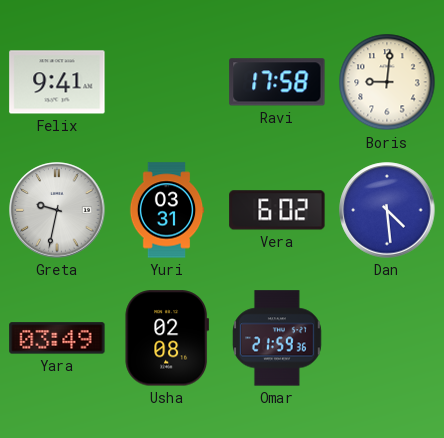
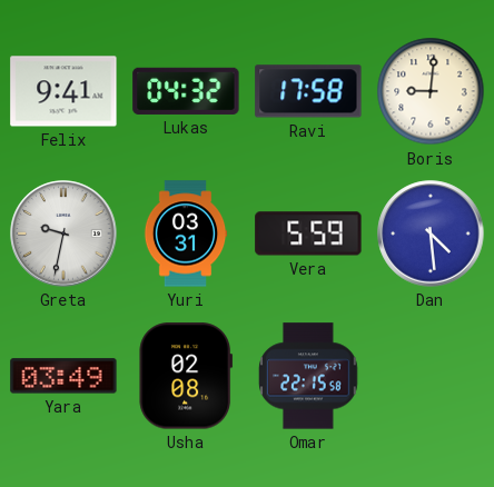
Lukas: none -> 04:32 (186, 91)
Vera: 6:02 -> 5:59 (308, 233)
Omar: 21:59 -> 22:15 (309, 376)
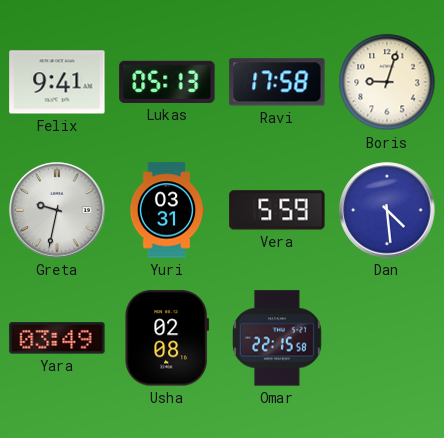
Lukas: 04:32 -> 05:13 (167, 82)
Boris: 9:01 -> 9:03 (387, 82)
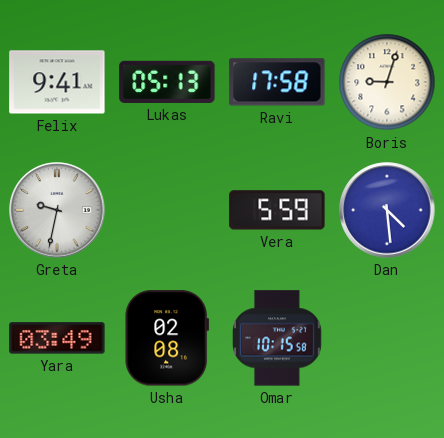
Yuri: 03:31 -> none (167, 210)
Omar: 22:15 -> 10:15 (278, 338)
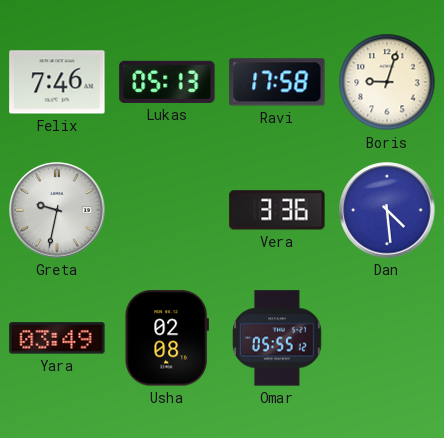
Felix: 9:41 -> 7:46 (57, 82)
Vera: 5:59 -> 3:36 (277, 210)
Omar: 10:15 -> 05:55 (278, 338)
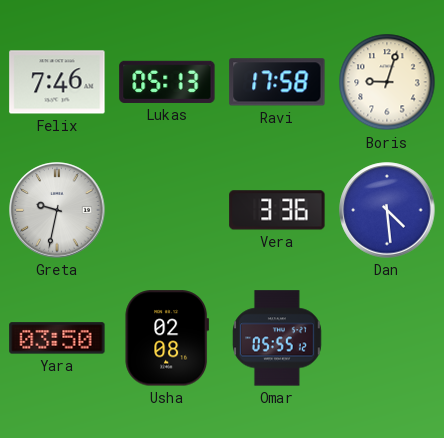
Yara: 03:49 -> 03:50 (57, 338)
